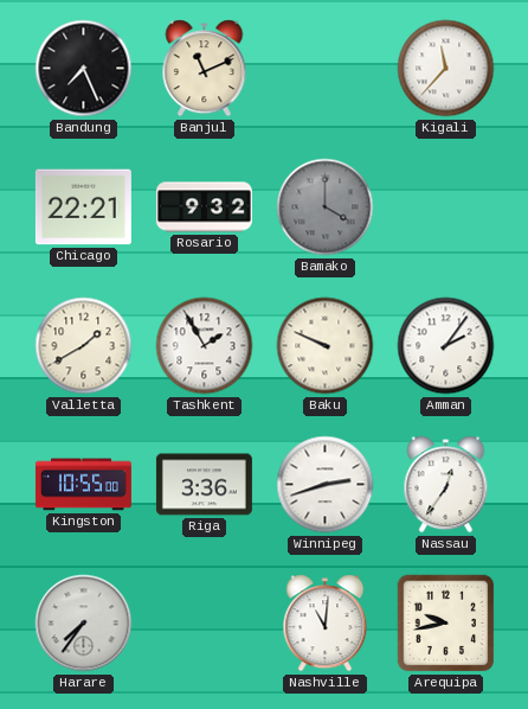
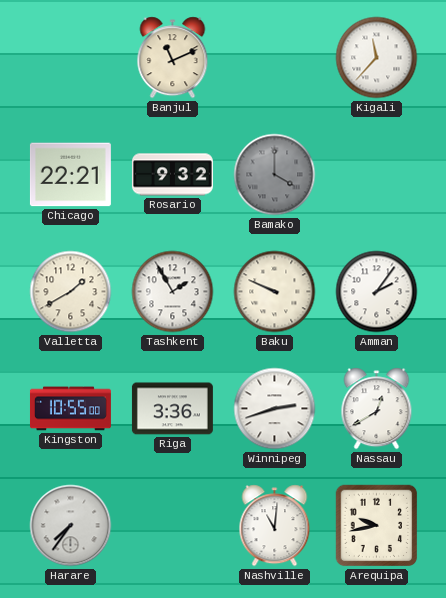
Bandung: 7:26 -> none (84, 69)
Nassau: 12:36 -> 12:40 (377, 409)
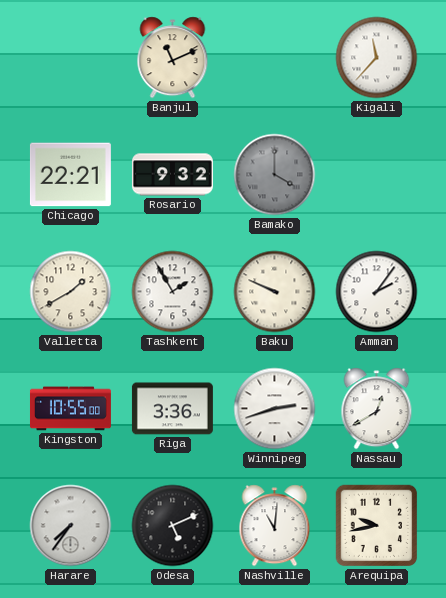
Odesa: none -> 5:11 (173, 526)
